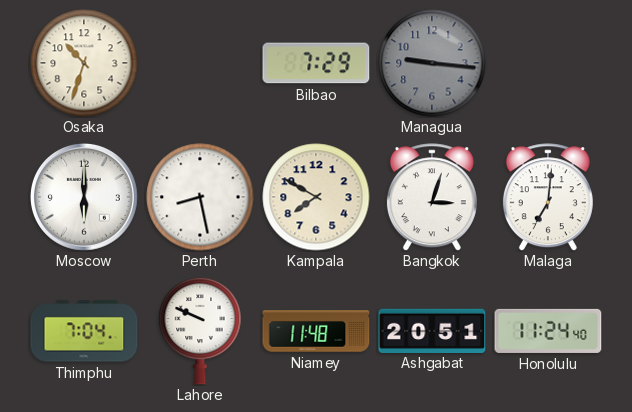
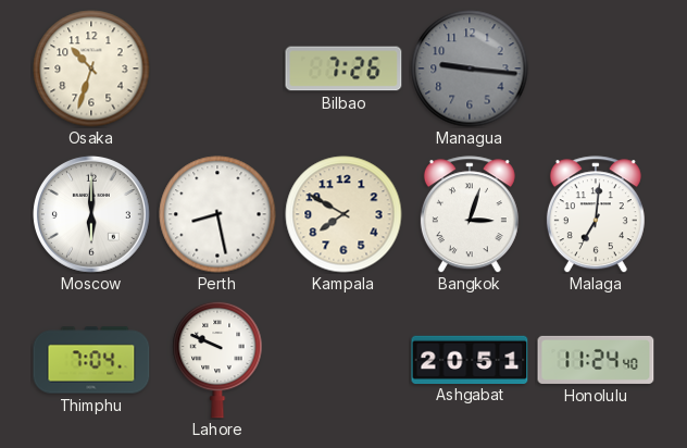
Bilbao: 7:29 -> 7:26 (343, 69)
Niamey: 11:48 -> none (316, 331)
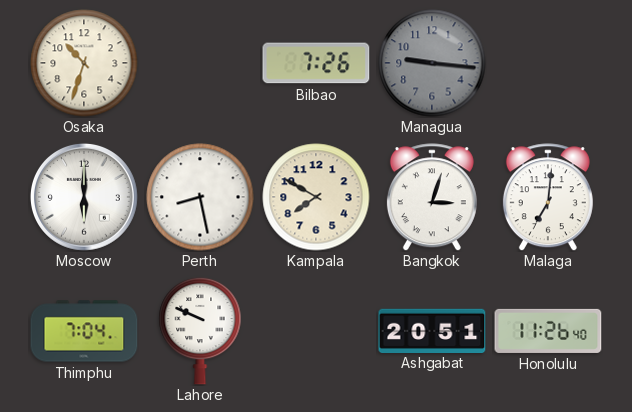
Honolulu: 11:24 -> 11:26 (548, 331)
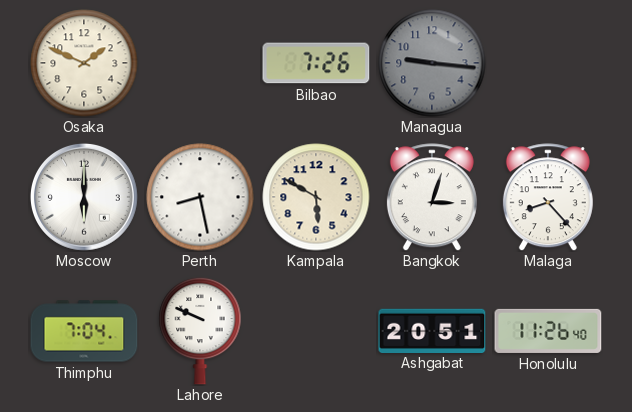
Osaka: 10:33 -> 1:49 (84, 63)
Kampala: 7:50 -> 5:50 (316, 197)
Malaga: 7:01 -> 8:23 (548, 197)
